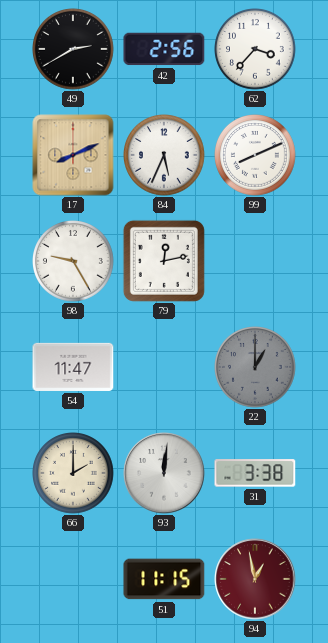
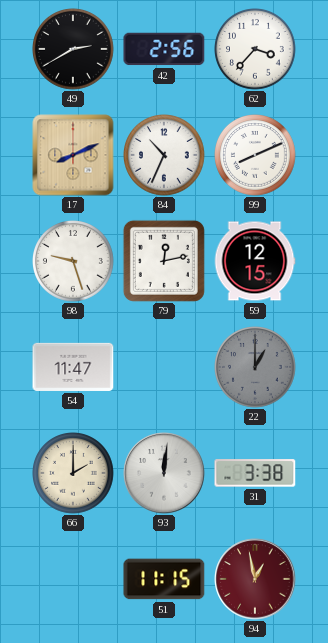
84: 5:34 -> 10:34 (165, 156)
98: 9:25 -> 9:27 (74, 262)
59: none -> 12:15 (255, 261)
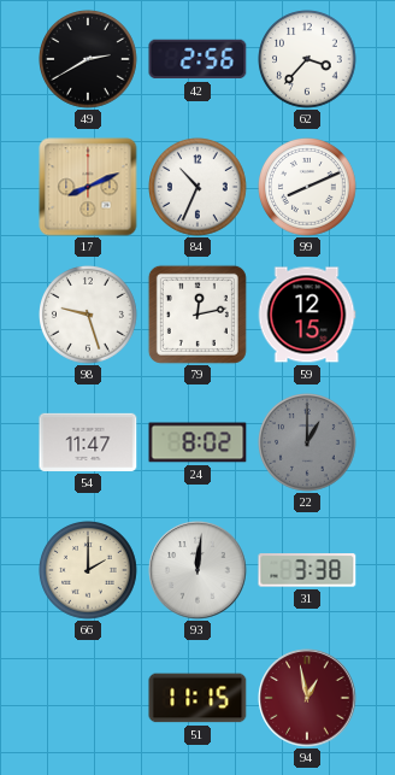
24: none -> 8:02 (197, 442)
